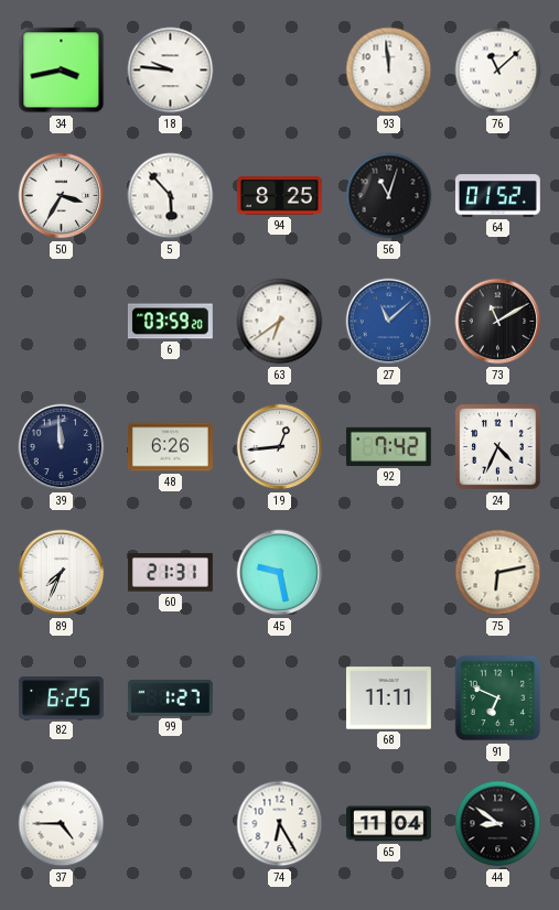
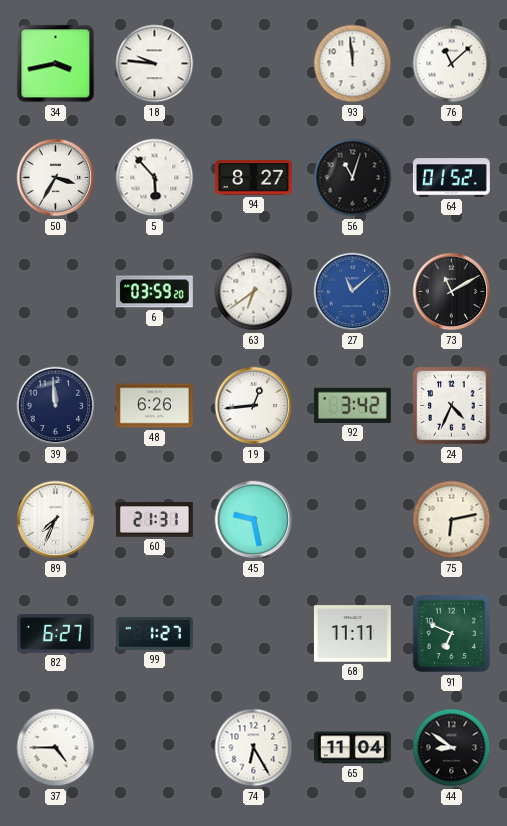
94: 8:25 -> 8:27 (253, 178)
92: 7:42 -> 3:42 (352, 405)
82: 6:25 -> 6:27 (55, 634)
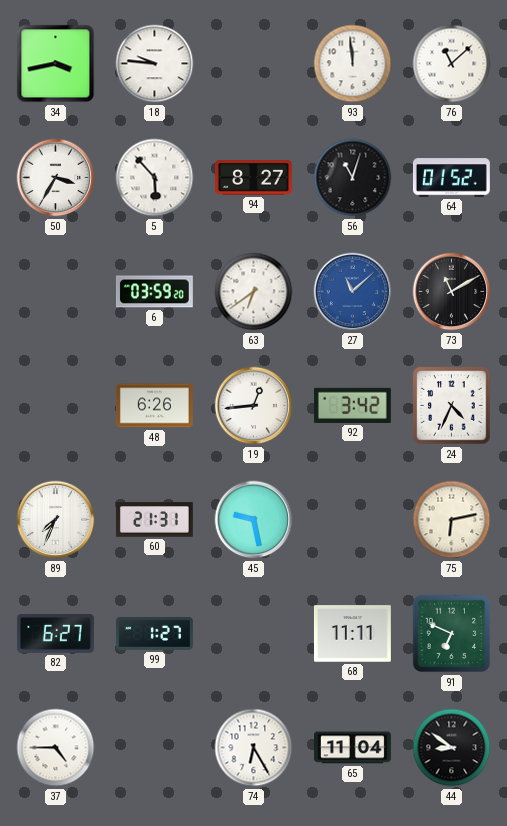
39: 11:59 -> none (56, 406)
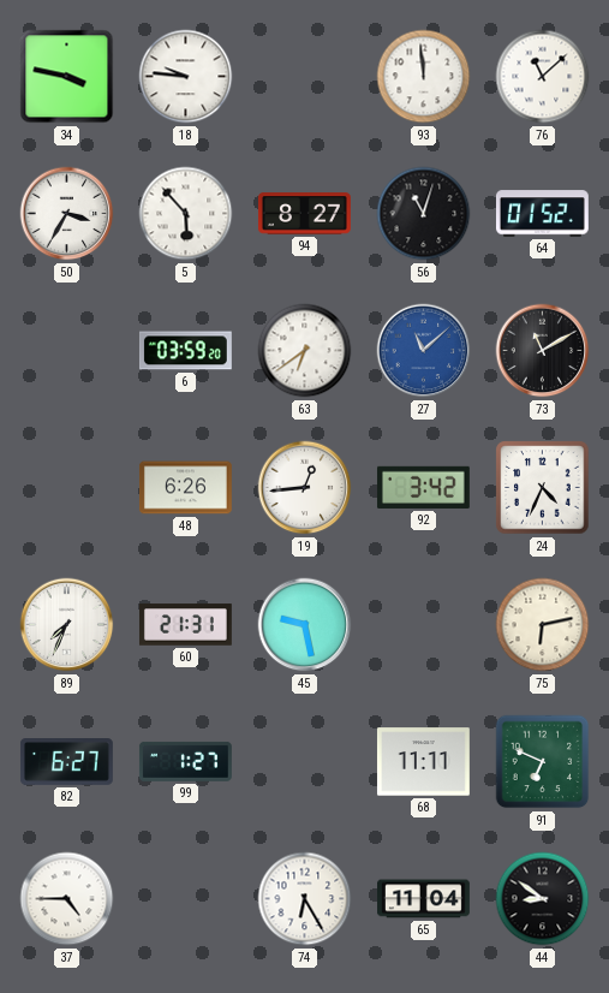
34: 3:43 -> 3:47 (67, 77)
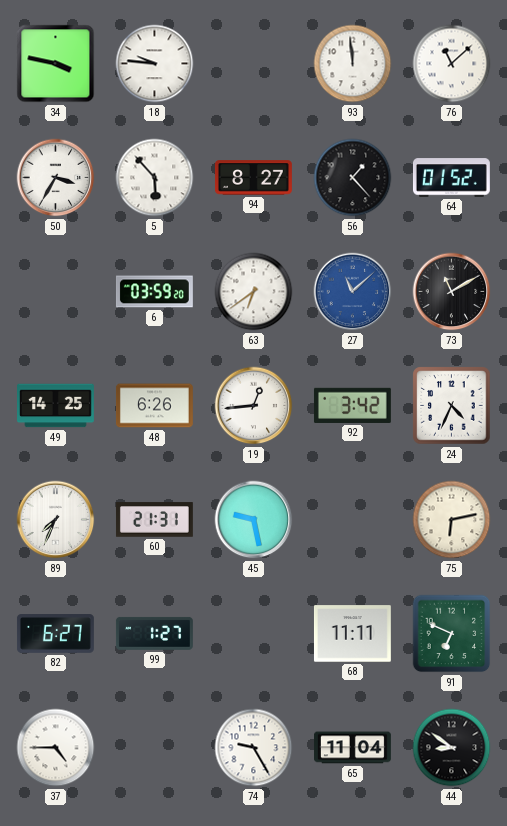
56: 11:03 -> 1:23 (353, 178)
49: none -> 14:25 (56, 406)
74: 6:25 -> 9:25 (254, 748)
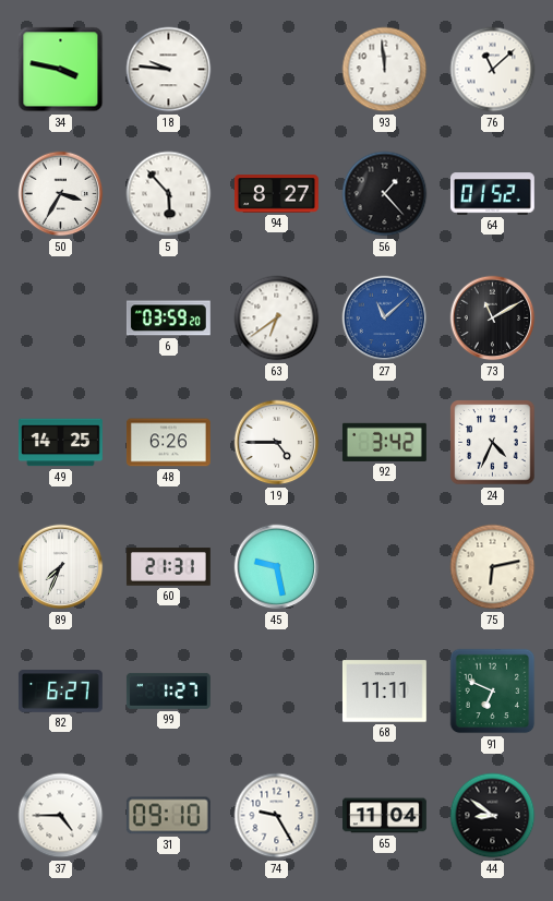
19: 12:44 -> 4:45 (277, 443)
31: none -> 09:10 (168, 816)
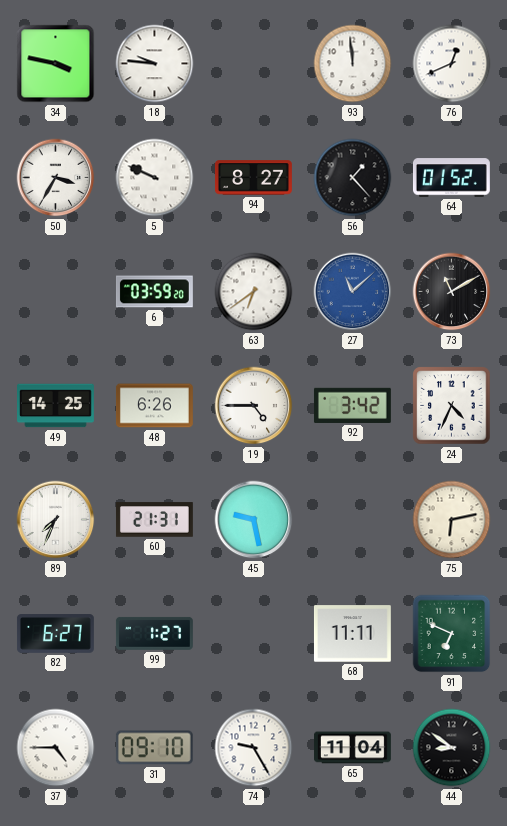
76: 11:08 -> 12:41 (452, 64)
5: 5:53 -> 9:49 (155, 178)
